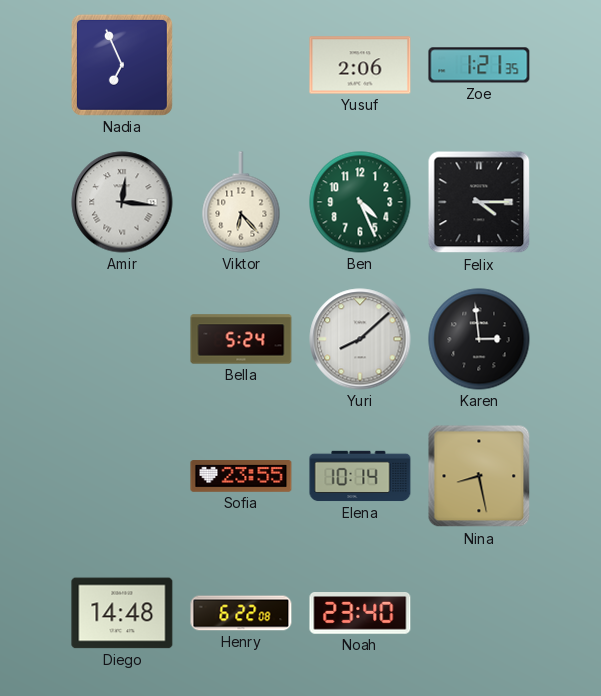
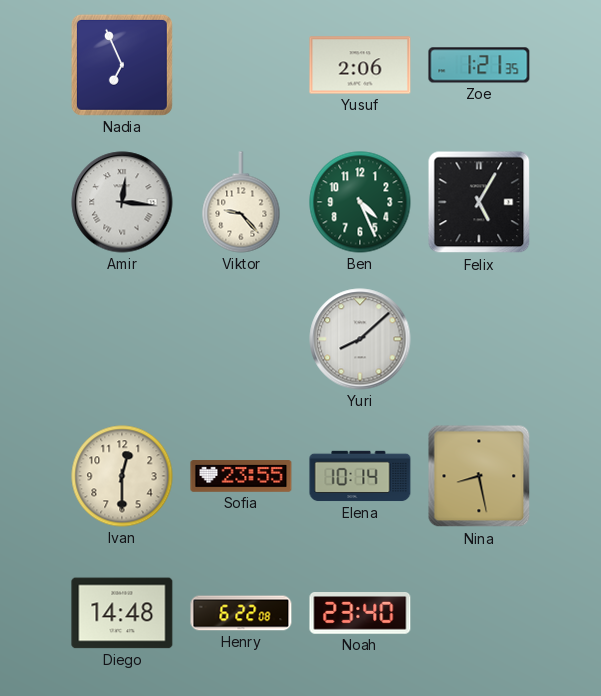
Viktor: 6:23 -> 9:23 (241, 202)
Felix: 4:15 -> 5:05 (479, 202)
Bella: 5:24 -> none (241, 339)
Karen: 2:59 -> none (479, 339)
Ivan: none -> 12:30 (122, 476)
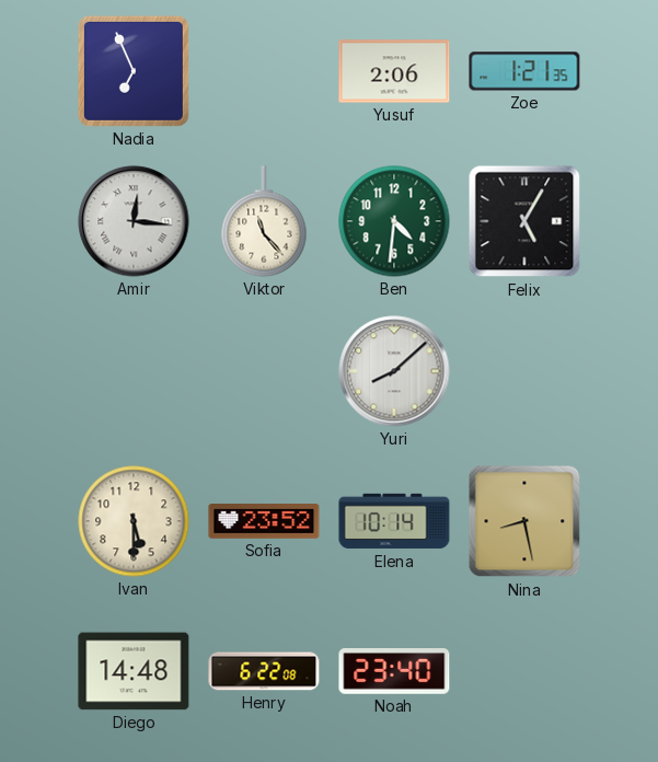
Viktor: 9:23 -> 11:23 (264, 221)
Ben: 4:26 -> 4:31 (394, 221)
Ivan: 12:30 -> 5:30 (134, 521)
Sofia: 23:55 -> 23:52 (264, 521)
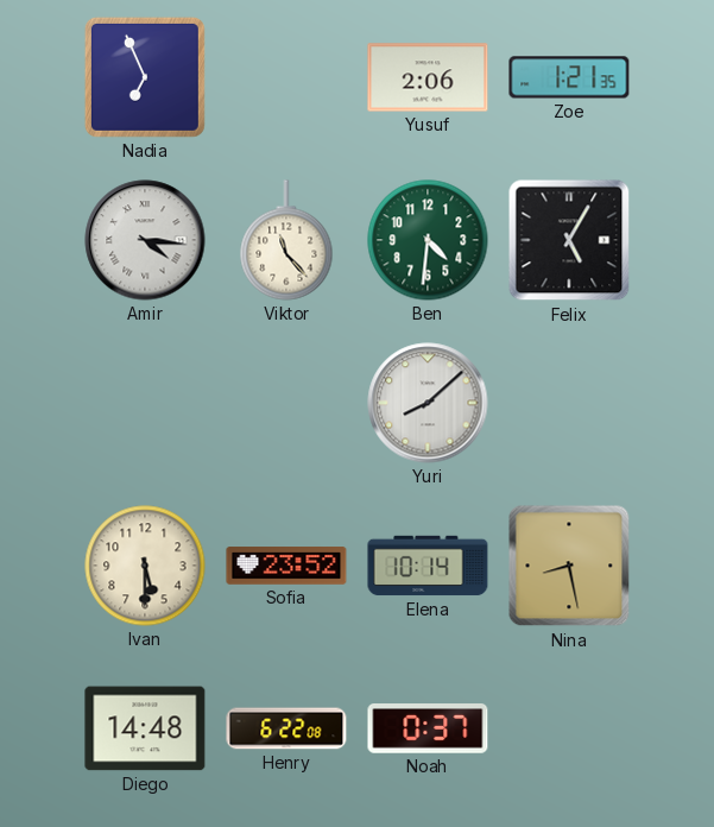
Amir: 12:16 -> 4:16 (145, 240)
Noah: 23:40 -> 0:37 (428, 730)
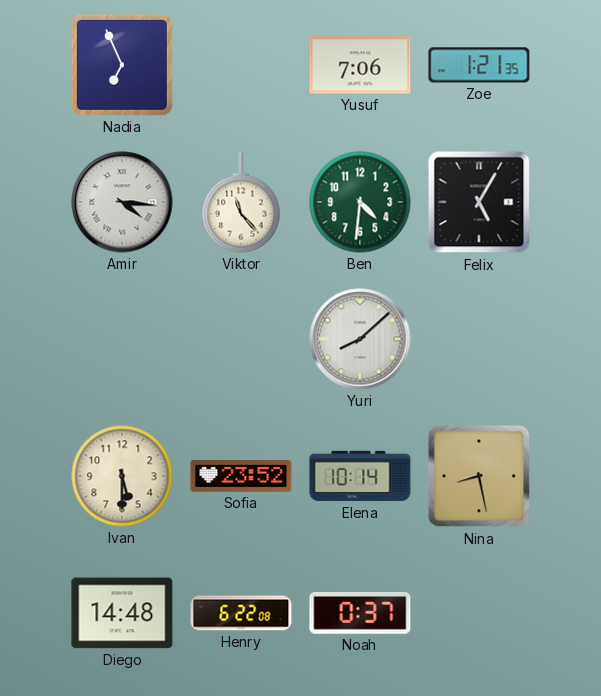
Yusuf: 2:06 -> 7:06 (360, 65)
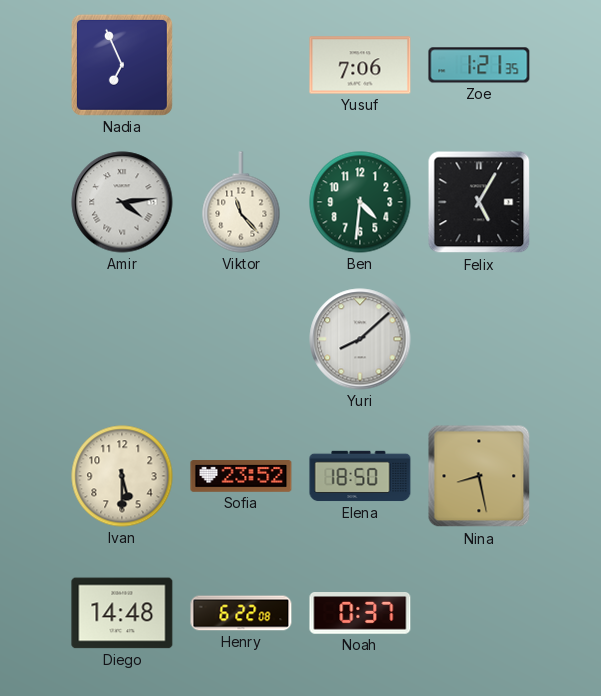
Amir: 4:16 -> 4:14 (122, 202)
Elena: 10:14 -> 18:50 (360, 476)
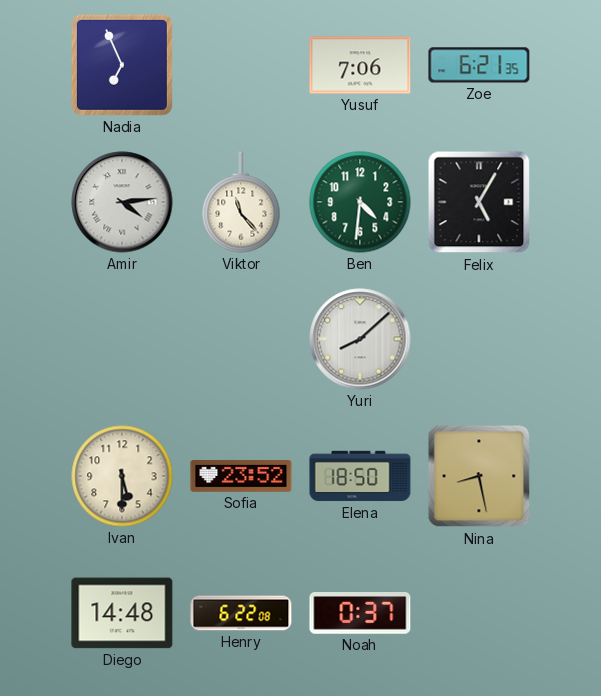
Zoe: 1:21 -> 6:21 (479, 65)
